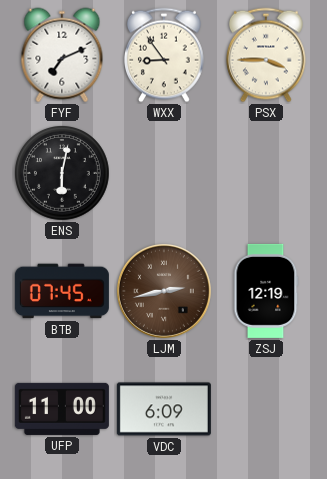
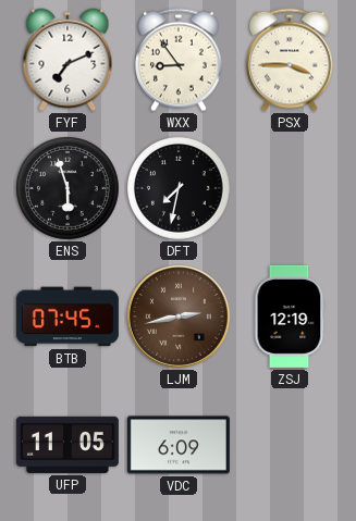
ENS: 6:02 -> 5:57 (69, 189)
DFT: none -> 7:32 (180, 189)
UFP: 11:00 -> 11:05 (67, 445)
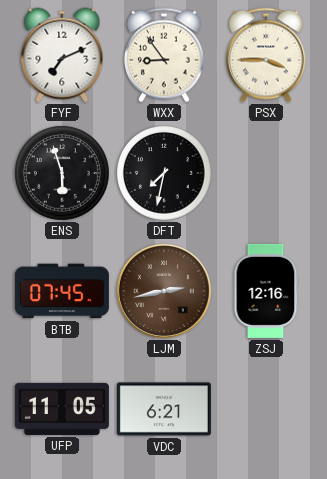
ZSJ: 12:19 -> 12:16 (266, 291)
VDC: 6:09 -> 6:21 (164, 409)
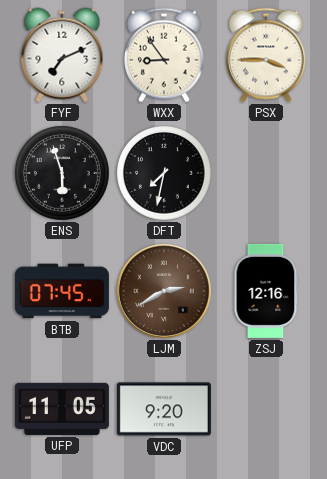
LJM: 2:43 -> 2:40 (164, 291)
VDC: 6:21 -> 9:20 (164, 409)
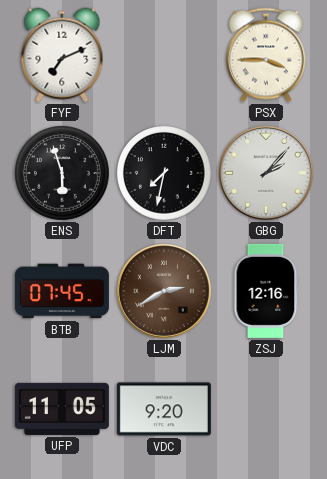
WXX: 8:54 -> none (165, 55)
GBG: none -> 2:07 (266, 173)
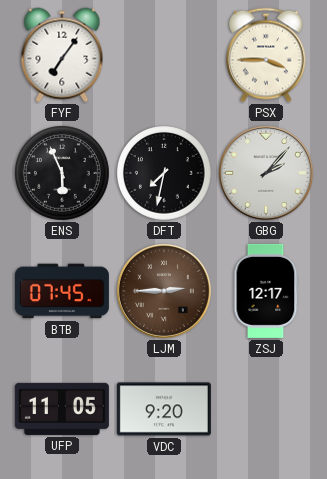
FYF: 7:11 -> 7:06 (62, 55)
ENS: 5:57 -> 5:56 (63, 174)
LJM: 2:40 -> 2:45 (164, 291)
ZSJ: 12:16 -> 12:17 (266, 291)
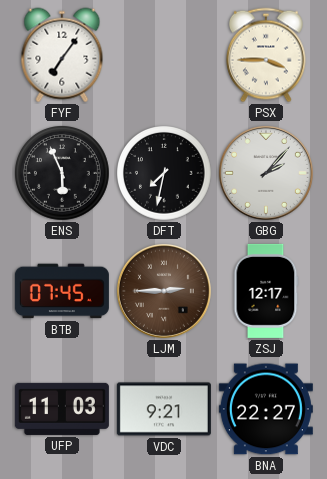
UFP: 11:05 -> 11:03 (62, 409)
VDC: 9:20 -> 9:21 (164, 409)
BNA: none -> 22:27 (266, 409)
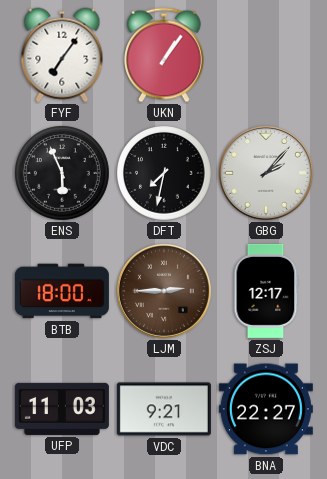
UKN: none -> 1:06 (165, 55)
PSX: 3:45 -> none (267, 55)
BTB: 07:45 -> 18:00 (62, 291)
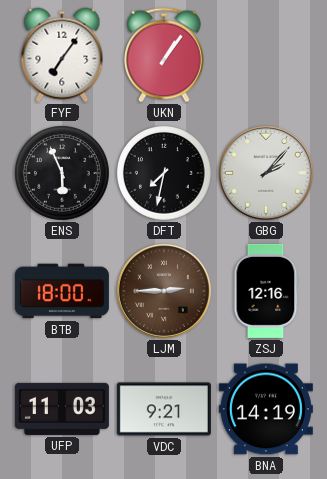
ZSJ: 12:17 -> 12:16 (266, 291)
BNA: 22:27 -> 14:19 (266, 409)
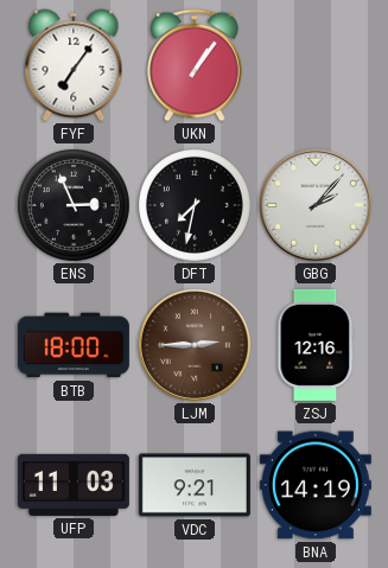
ENS: 5:56 -> 2:56 (75, 206)
